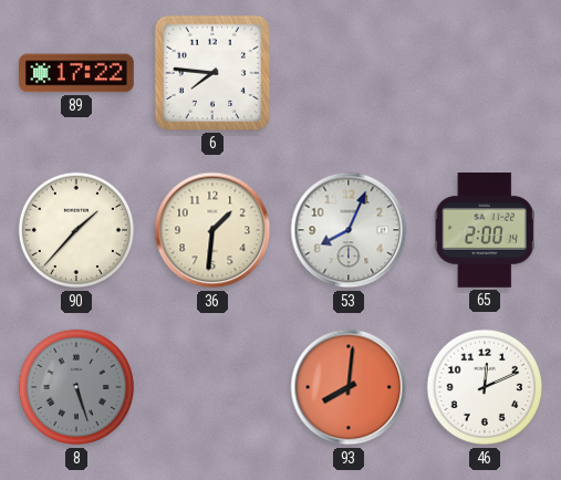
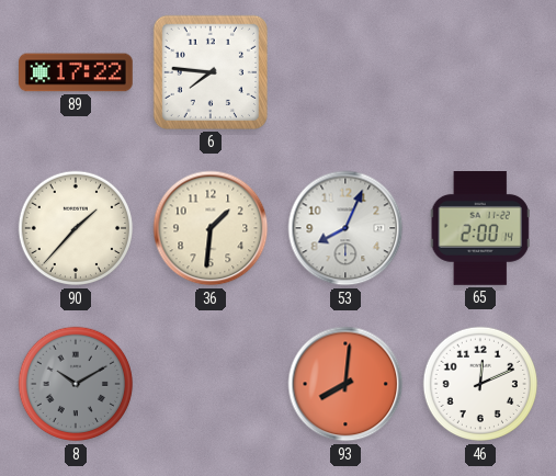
8: 5:27 -> 10:10 (76, 384)
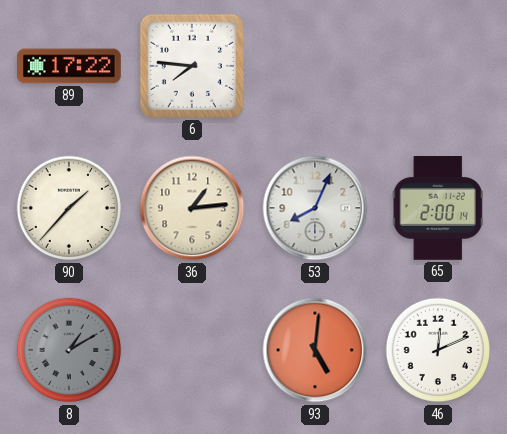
36: 1:31 -> 1:14 (192, 208)
8: 10:10 -> 1:10 (69, 350)
93: 8:01 -> 5:01 (315, 350)
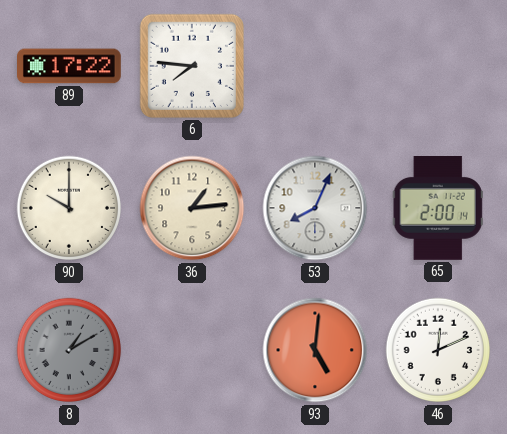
90: 1:37 -> 10:00 (69, 208)
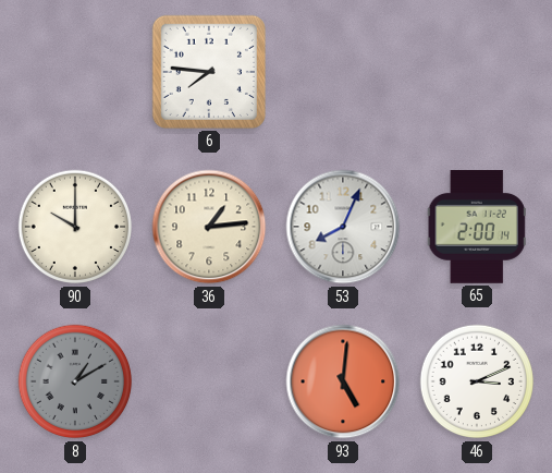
89: 17:22 -> none (70, 66)
46: 12:11 -> 3:11 (477, 381)
